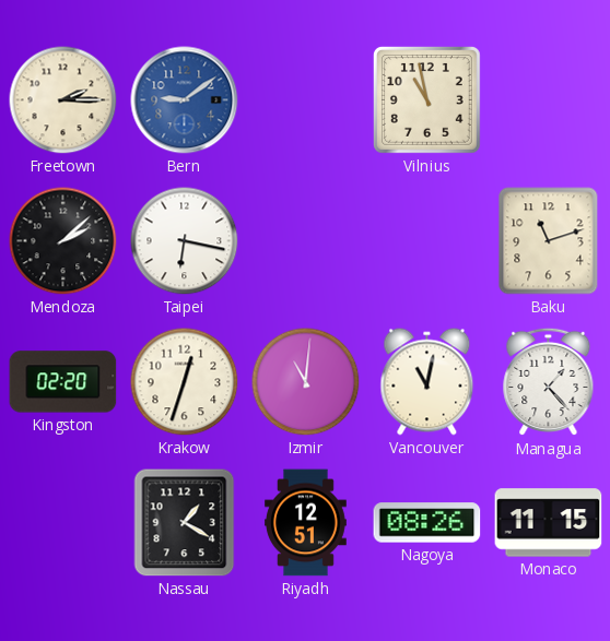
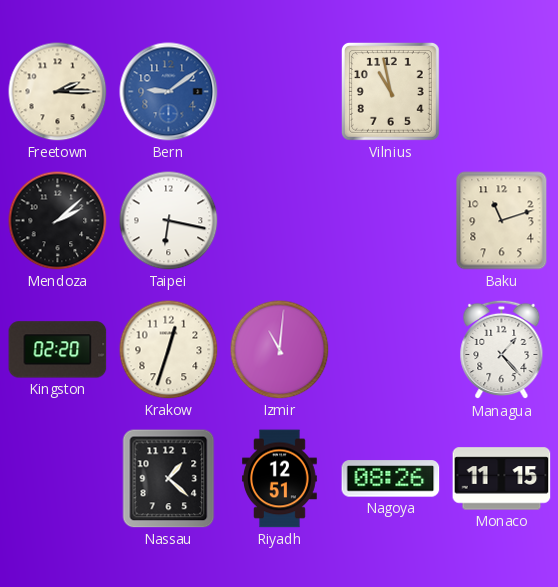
Vancouver: 11:02 -> none (427, 382)
Nassau: 1:20 -> 1:22 (169, 479)
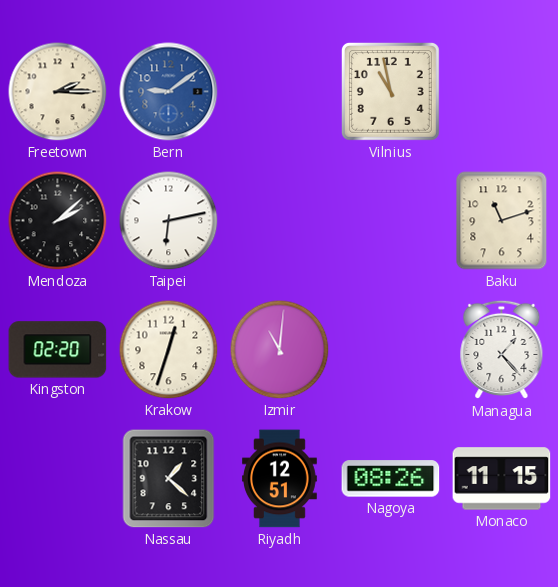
Taipei: 6:17 -> 6:13 (169, 221)
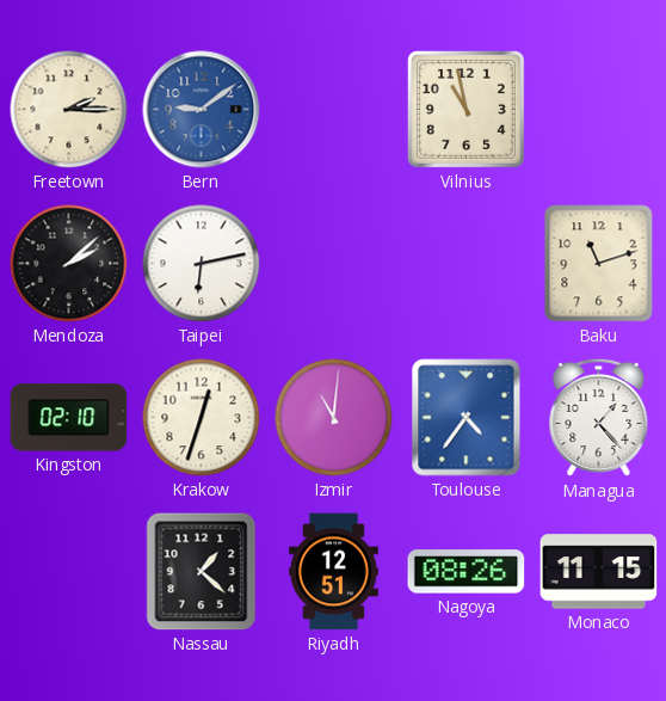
Kingston: 02:20 -> 02:10 (69, 418)
Toulouse: none -> 4:36 (467, 418)
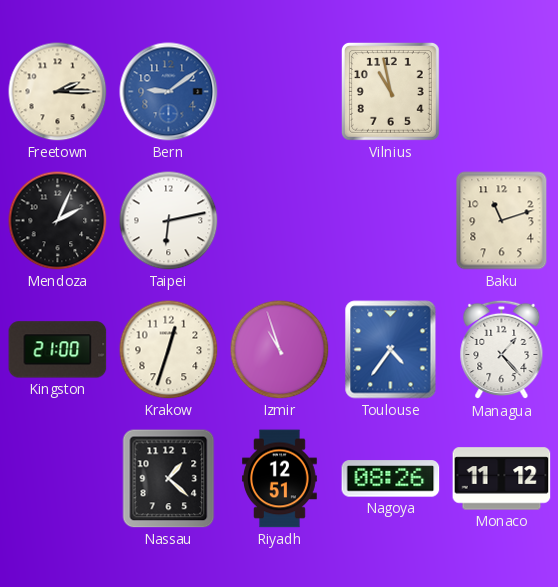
Mendoza: 2:08 -> 2:04 (58, 221)
Kingston: 02:10 -> 21:00 (58, 350)
Izmir: 11:01 -> 10:57 (280, 350)
Monaco: 11:15 -> 11:12 (502, 479)
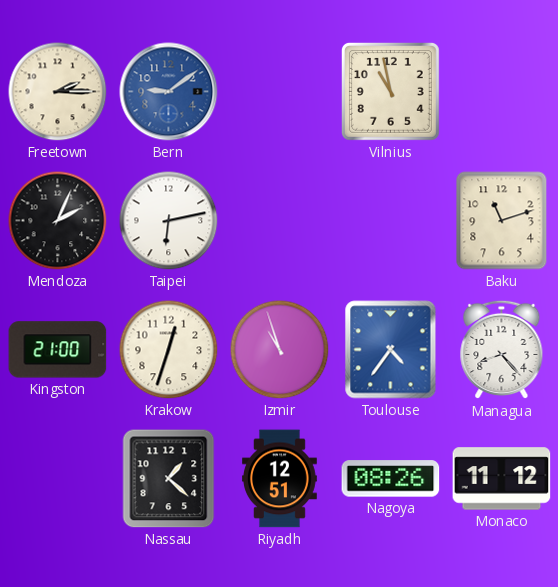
Managua: 1:23 -> 8:23 (502, 350)
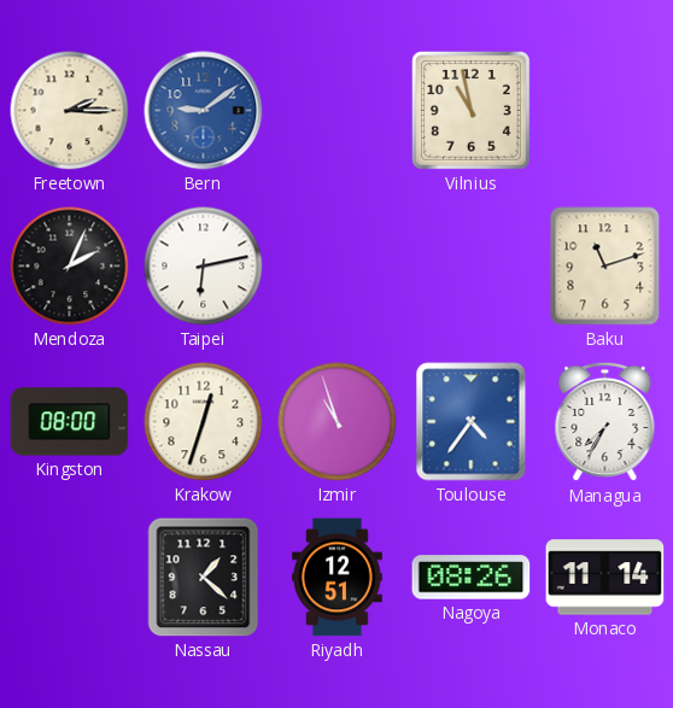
Kingston: 21:00 -> 08:00 (70, 422)
Managua: 8:23 -> 7:35 (605, 422)
Monaco: 11:12 -> 11:14 (605, 578)
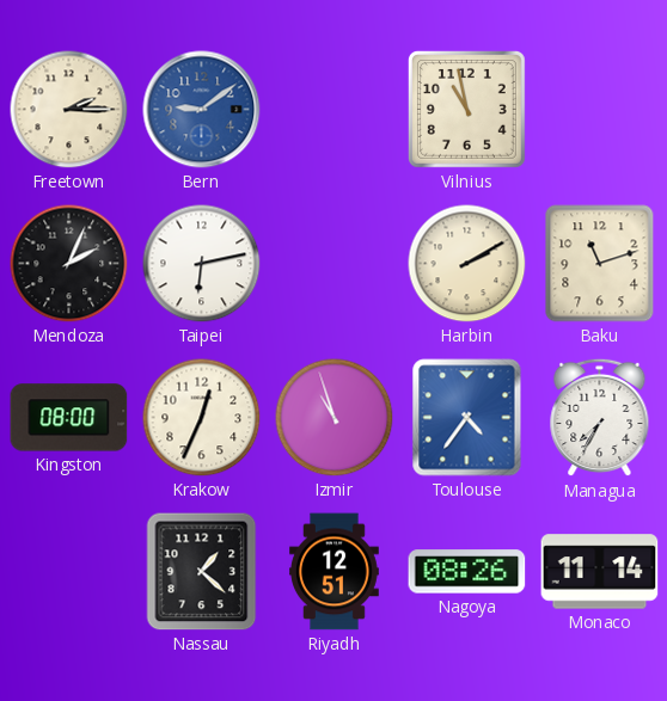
Harbin: none -> 2:10 (467, 264)
Krakow: 12:33 -> 12:34 (202, 418)
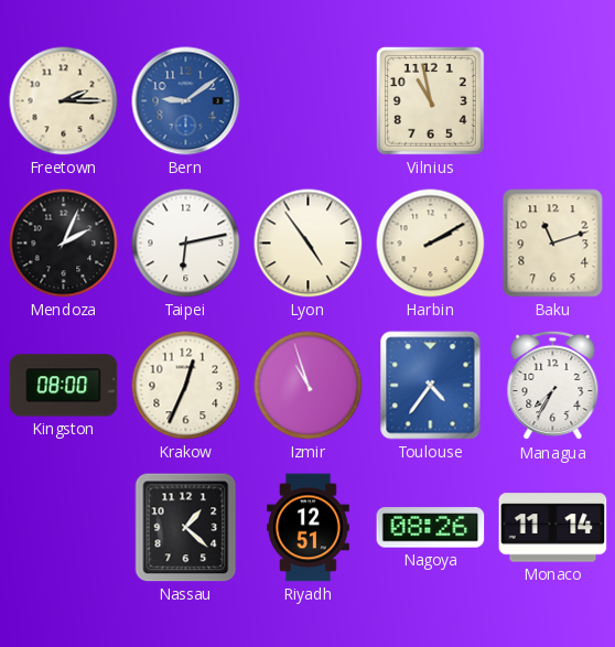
Lyon: none -> 4:54 (309, 244)
